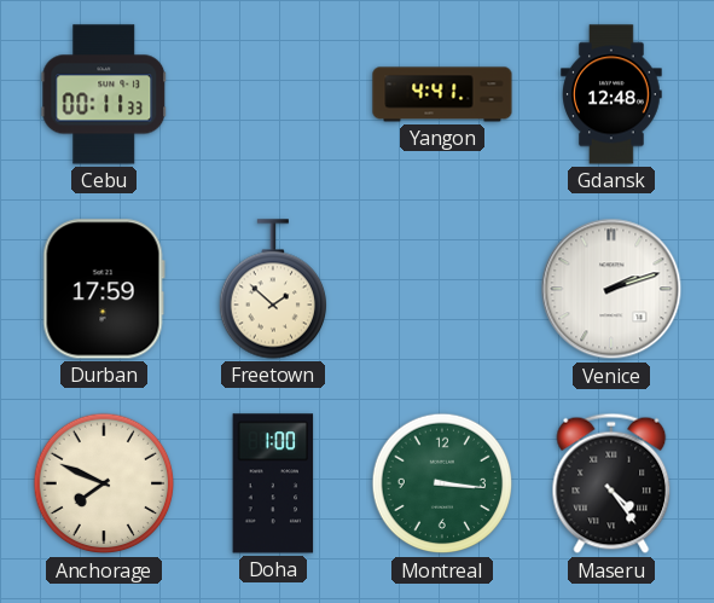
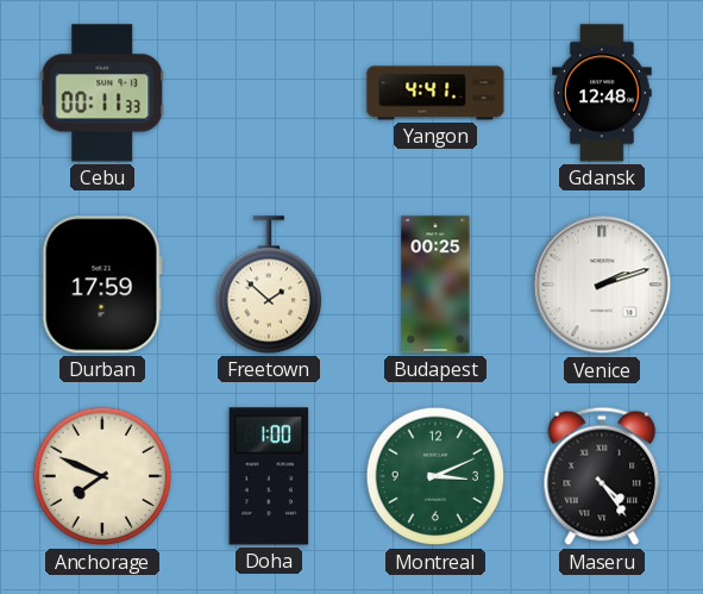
Budapest: none -> 00:25 (435, 285)
Montreal: 3:16 -> 3:11 (435, 476)
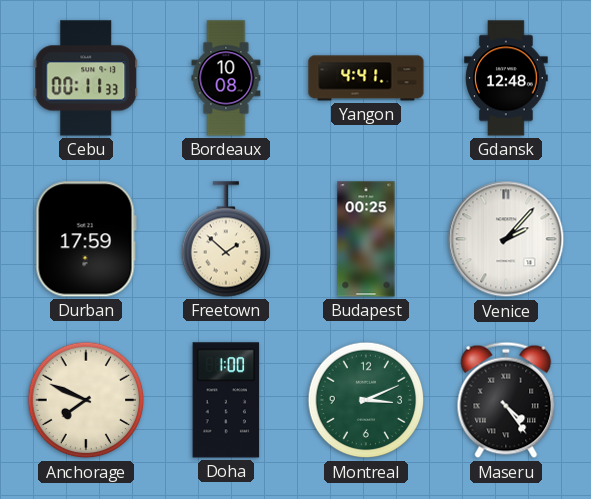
Bordeaux: none -> 10:08 (226, 78)
Venice: 2:12 -> 2:07 (506, 239)
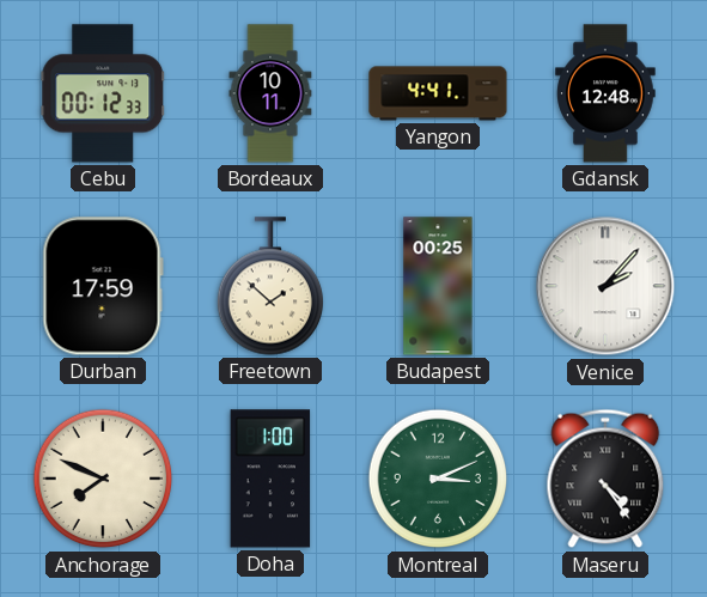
Cebu: 00:11 -> 00:12 (103, 93)
Bordeaux: 10:08 -> 10:11 (270, 93)
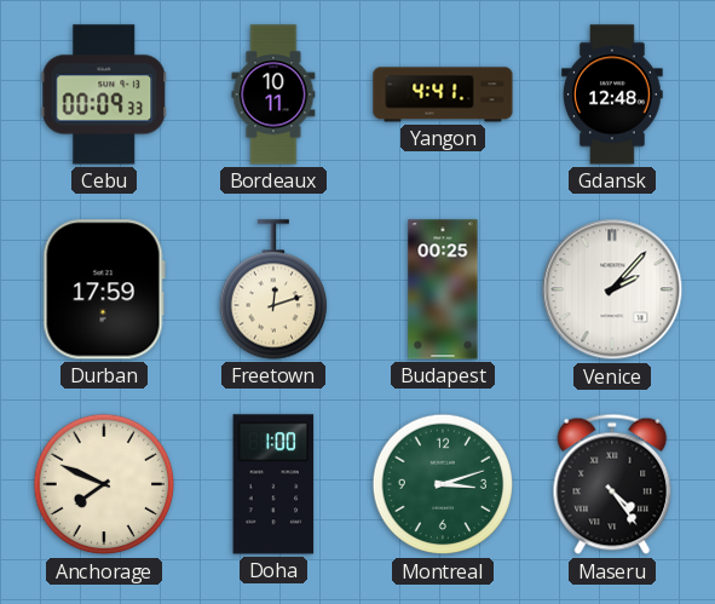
Cebu: 00:12 -> 00:09 (104, 94)
Freetown: 1:52 -> 12:12 (272, 289)
Montreal: 3:11 -> 3:12 (443, 484)
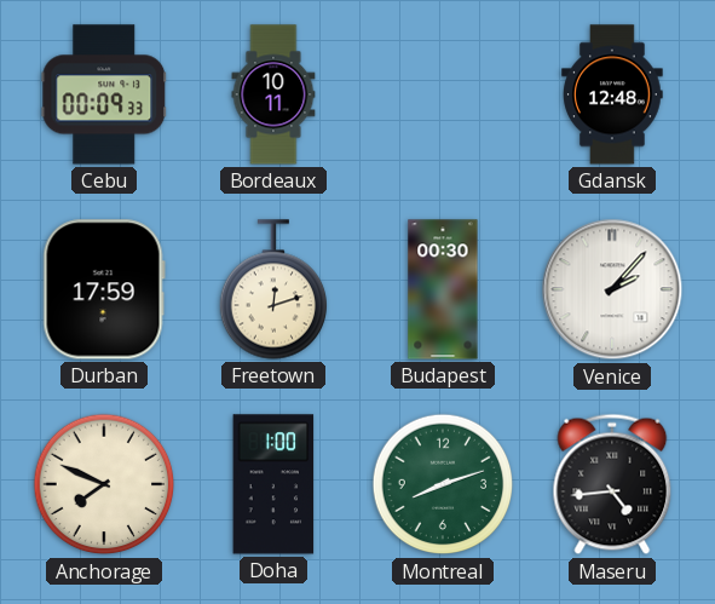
Yangon: 4:41 -> none (443, 94)
Budapest: 00:25 -> 00:30 (443, 289)
Montreal: 3:12 -> 8:12 (443, 484)
Maseru: 4:24 -> 4:44 (612, 484)
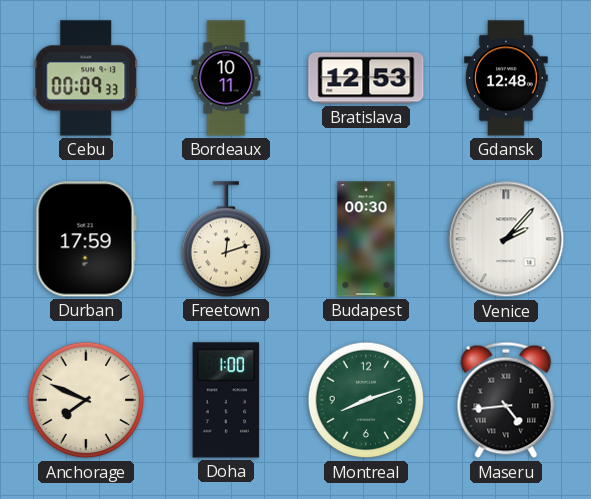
Bratislava: none -> 12:53 (366, 78)
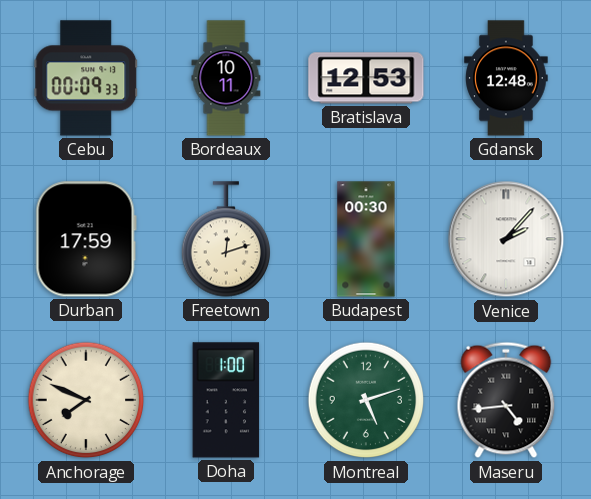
Montreal: 8:12 -> 5:12 (366, 400)
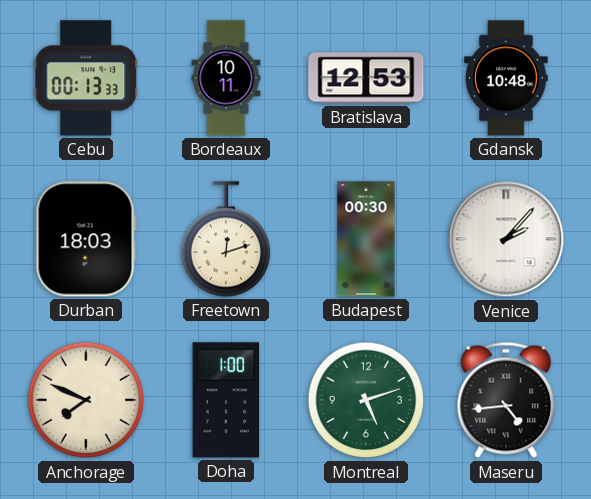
Cebu: 00:09 -> 00:13 (86, 78)
Gdansk: 12:48 -> 10:48 (506, 78)
Durban: 17:59 -> 18:03 (86, 239)
